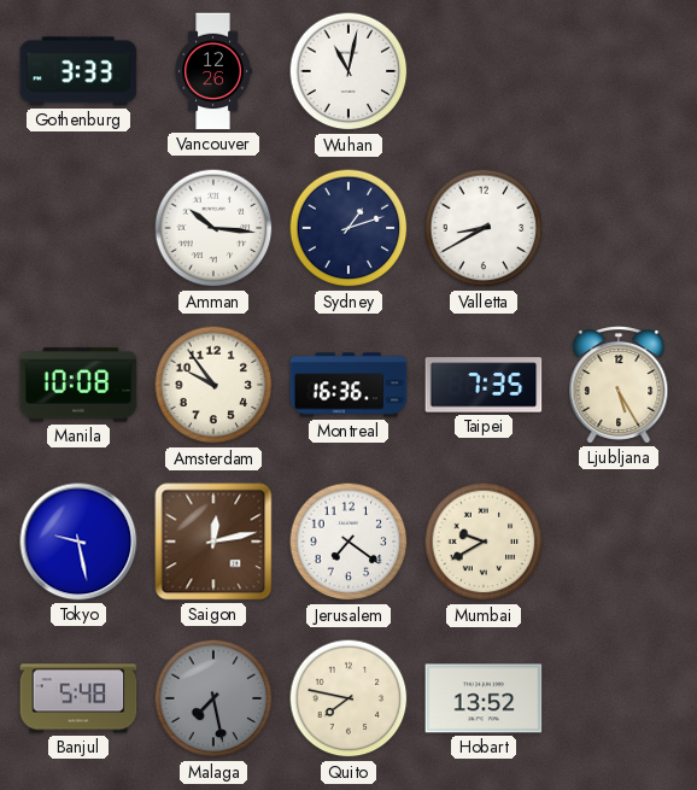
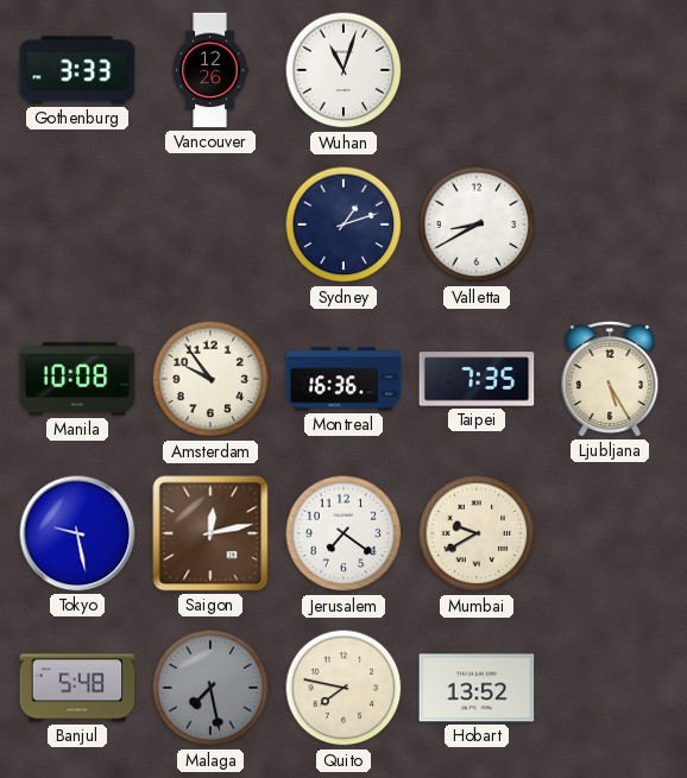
Wuhan: 11:02 -> 11:03 (343, 70)
Amman: 10:16 -> none (213, 228)
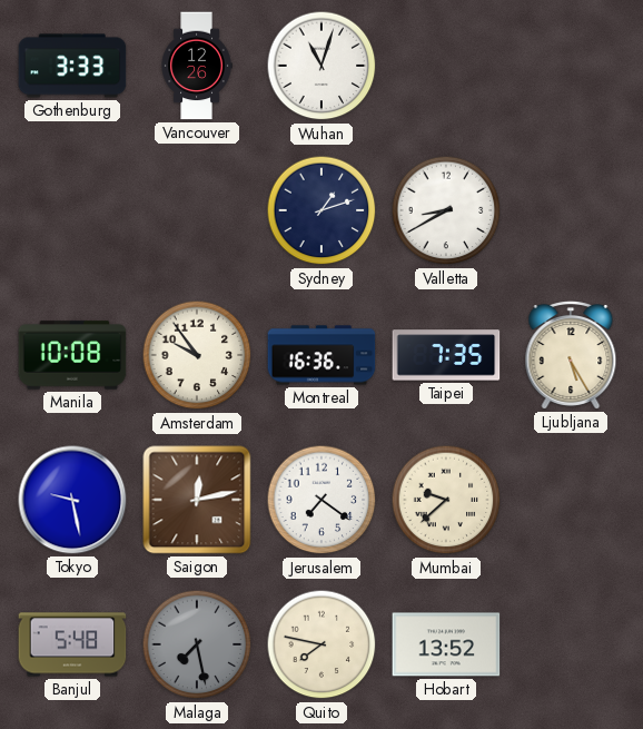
Mumbai: 9:40 -> 9:38 (446, 500)
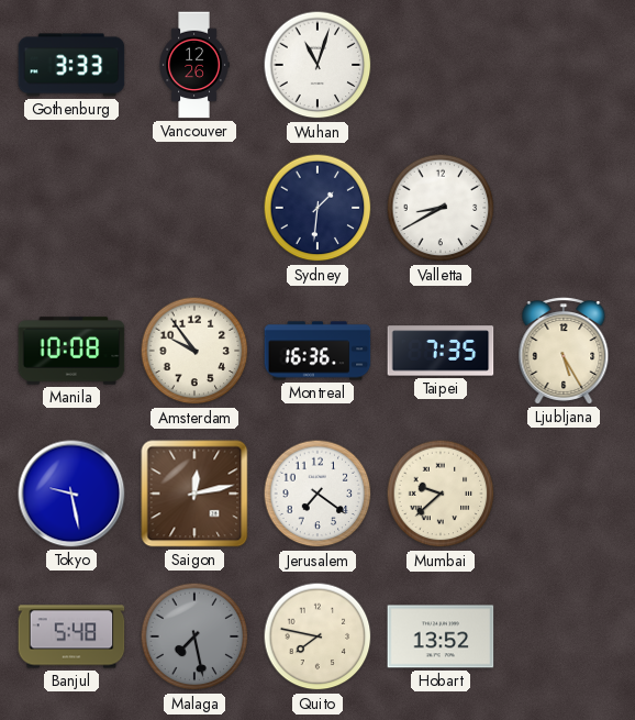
Sydney: 1:12 -> 1:31 (317, 208)
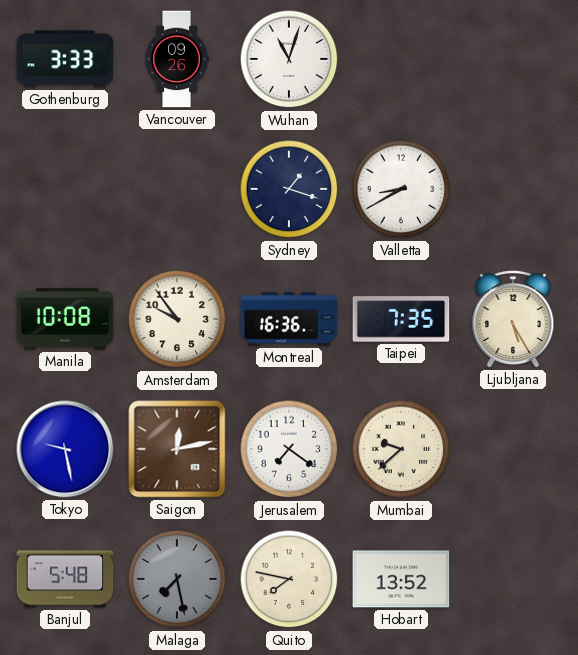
Vancouver: 12:26 -> 09:26 (177, 59)
Sydney: 1:31 -> 1:18 (289, 189)
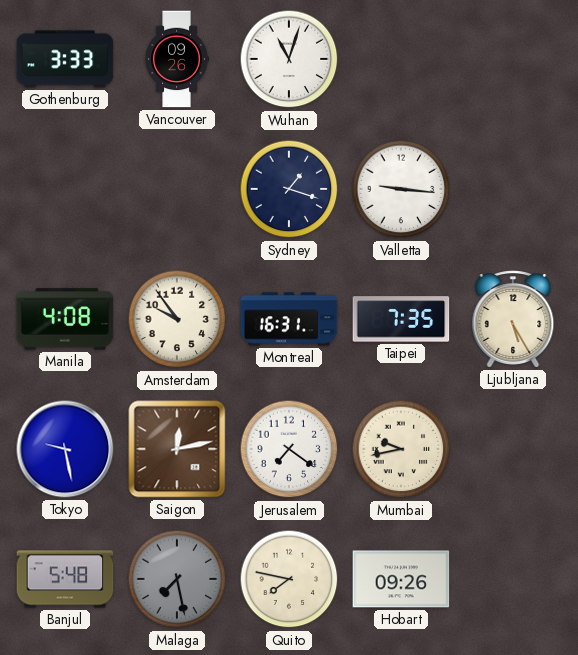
Valletta: 8:40 -> 9:16 (401, 189)
Manila: 10:08 -> 4:08 (65, 319)
Montreal: 16:36 -> 16:31 (289, 319)
Mumbai: 9:38 -> 9:43 (401, 449)
Hobart: 13:52 -> 09:26 (401, 579)
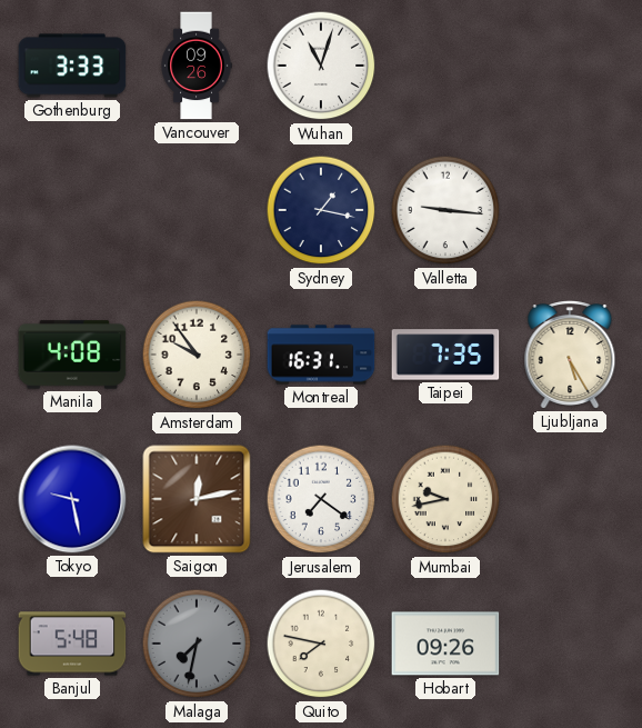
Sydney: 1:18 -> 1:17 (321, 210)
Malaga: 7:28 -> 7:32 (197, 644)
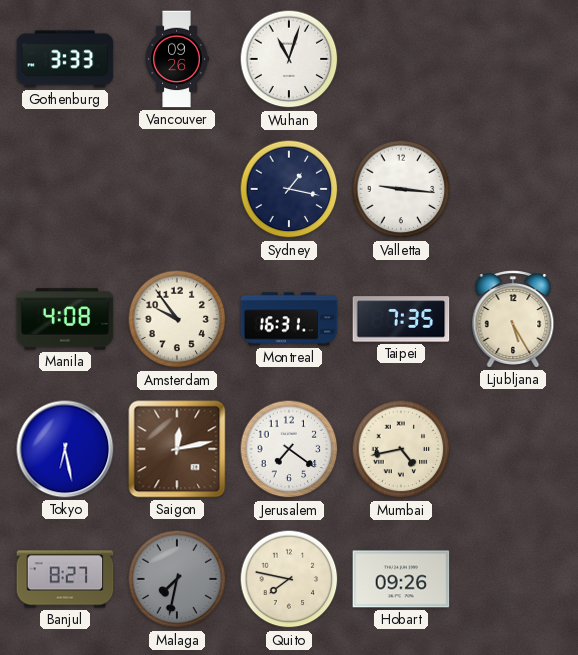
Tokyo: 9:28 -> 6:28 (65, 449)
Mumbai: 9:43 -> 4:43 (401, 449)
Banjul: 5:48 -> 8:27 (65, 579)
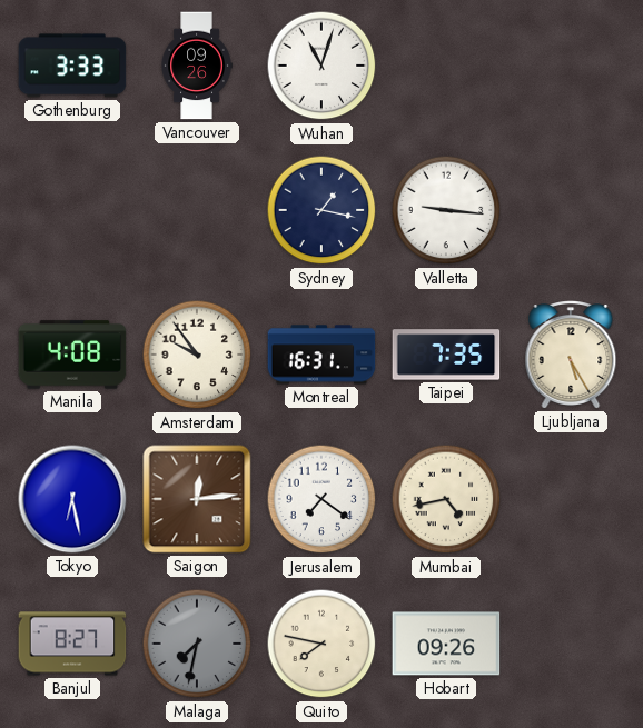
Saigon: 12:13 -> 12:14 (197, 499)
